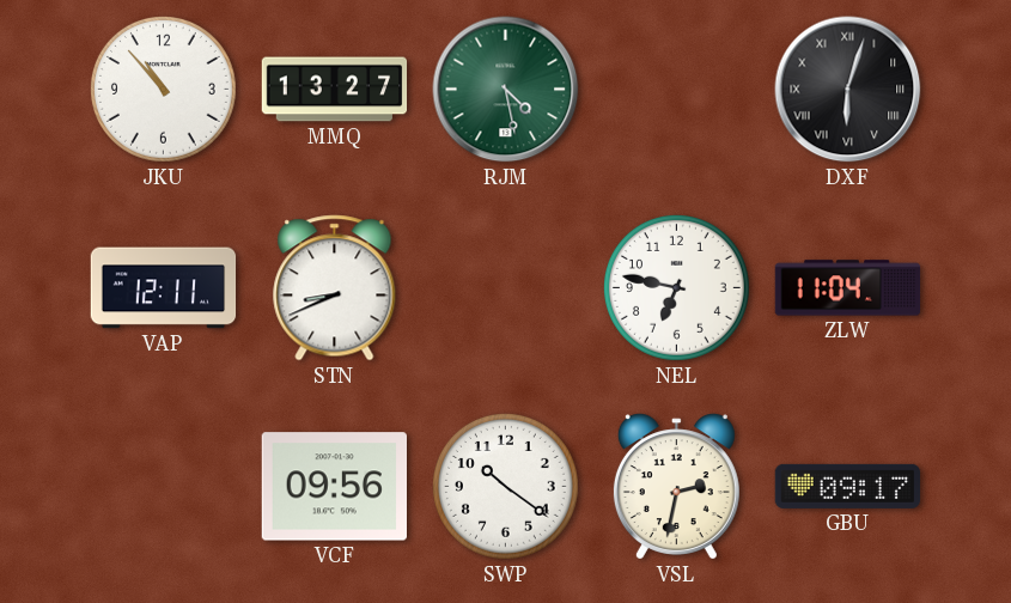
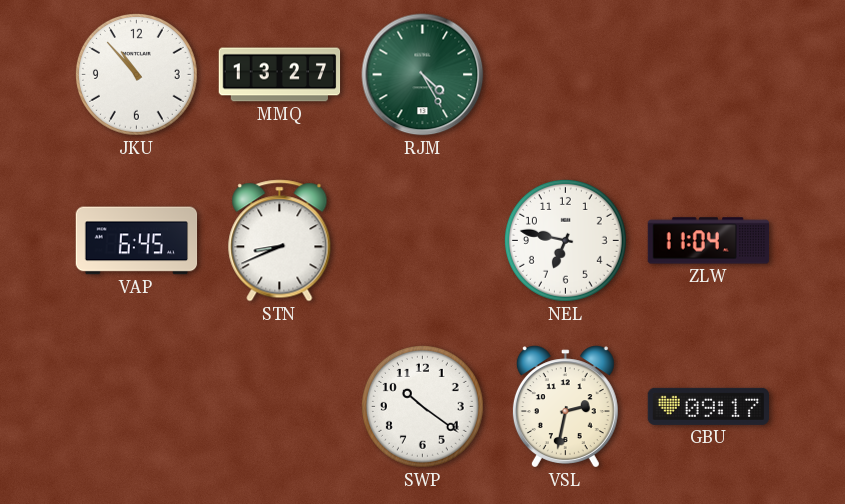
RJM: 4:28 -> 4:25 (423, 75)
DXF: 6:03 -> none (848, 90)
VAP: 12:11 -> 6:45 (137, 241)
VCF: 09:56 -> none (334, 487)
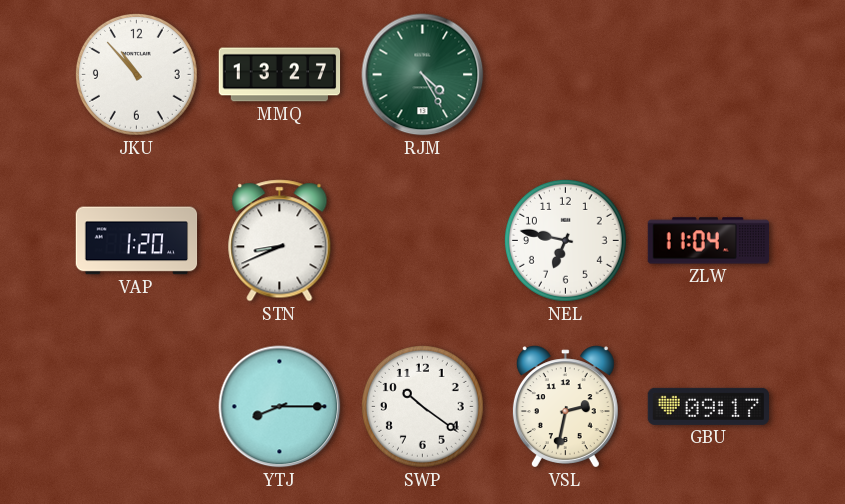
VAP: 6:45 -> 1:20 (137, 241)
YTJ: none -> 8:15 (280, 407)
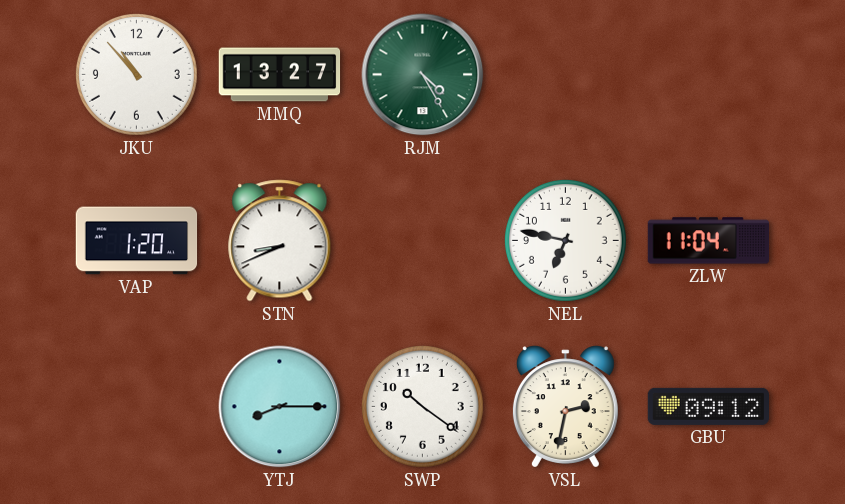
GBU: 09:17 -> 09:12 (708, 406)
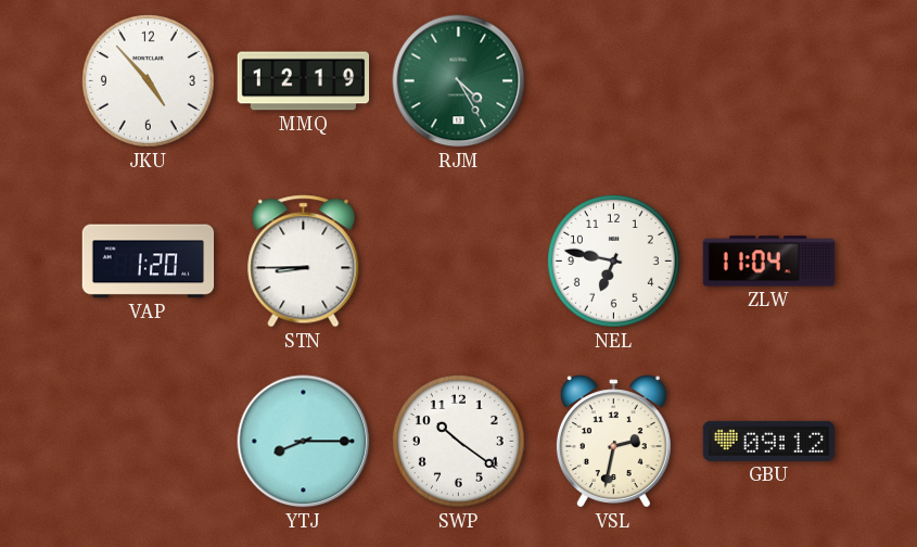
JKU: 10:53 -> 4:53 (148, 80)
MMQ: 13:27 -> 12:19 (304, 81)
STN: 8:41 -> 8:45 (304, 262)
